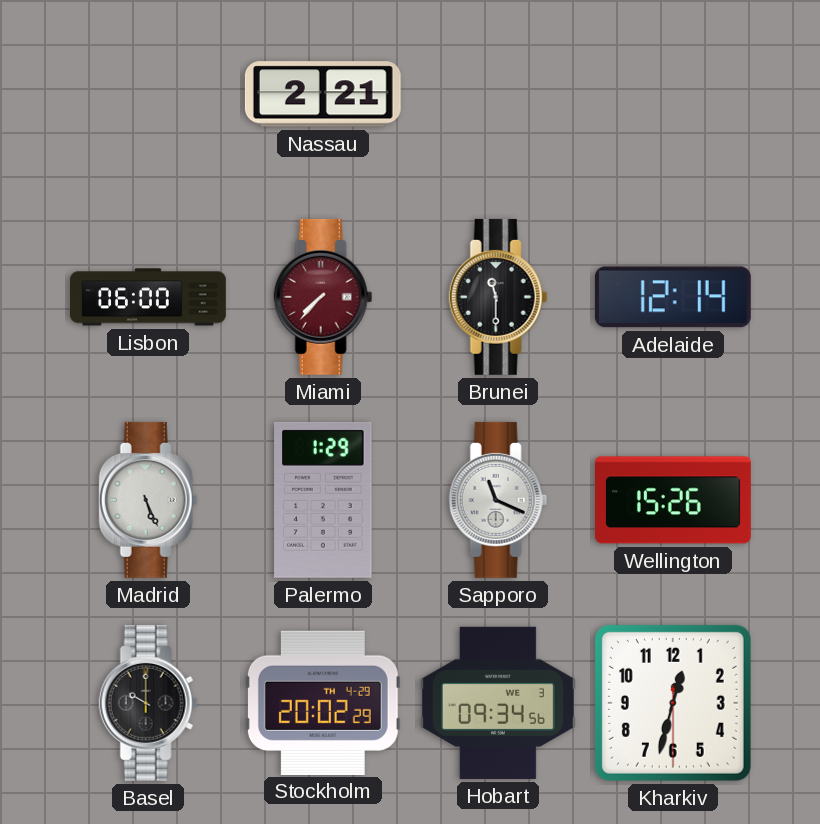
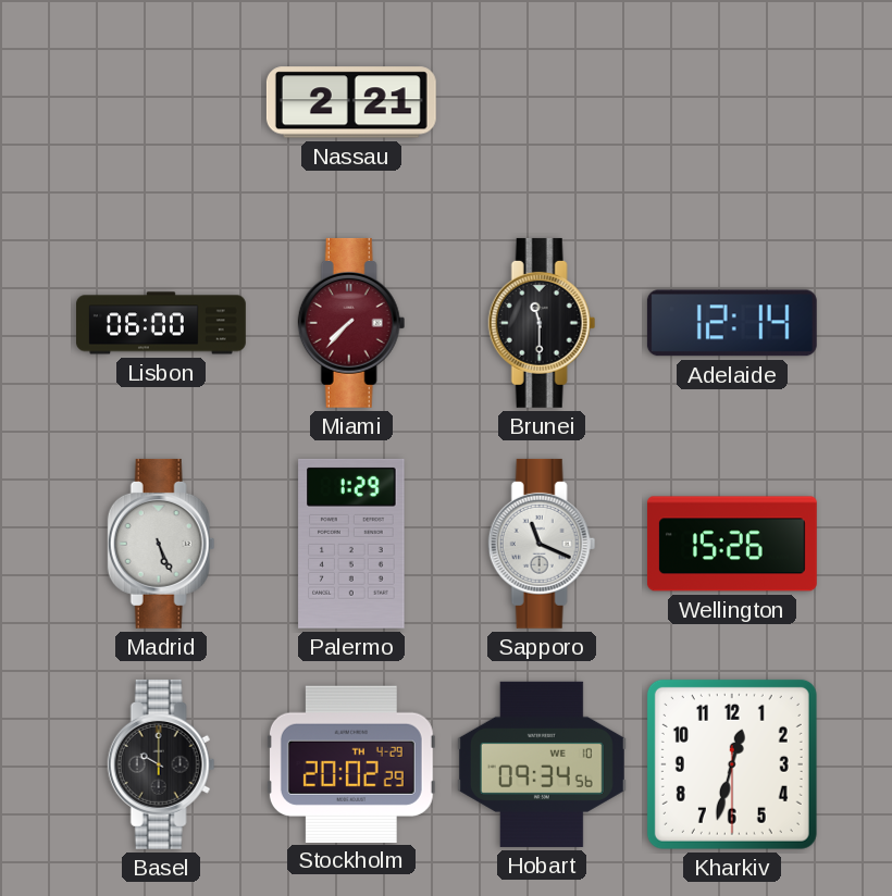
Hobart date: WE 3 -> WE 10 (542, 764)
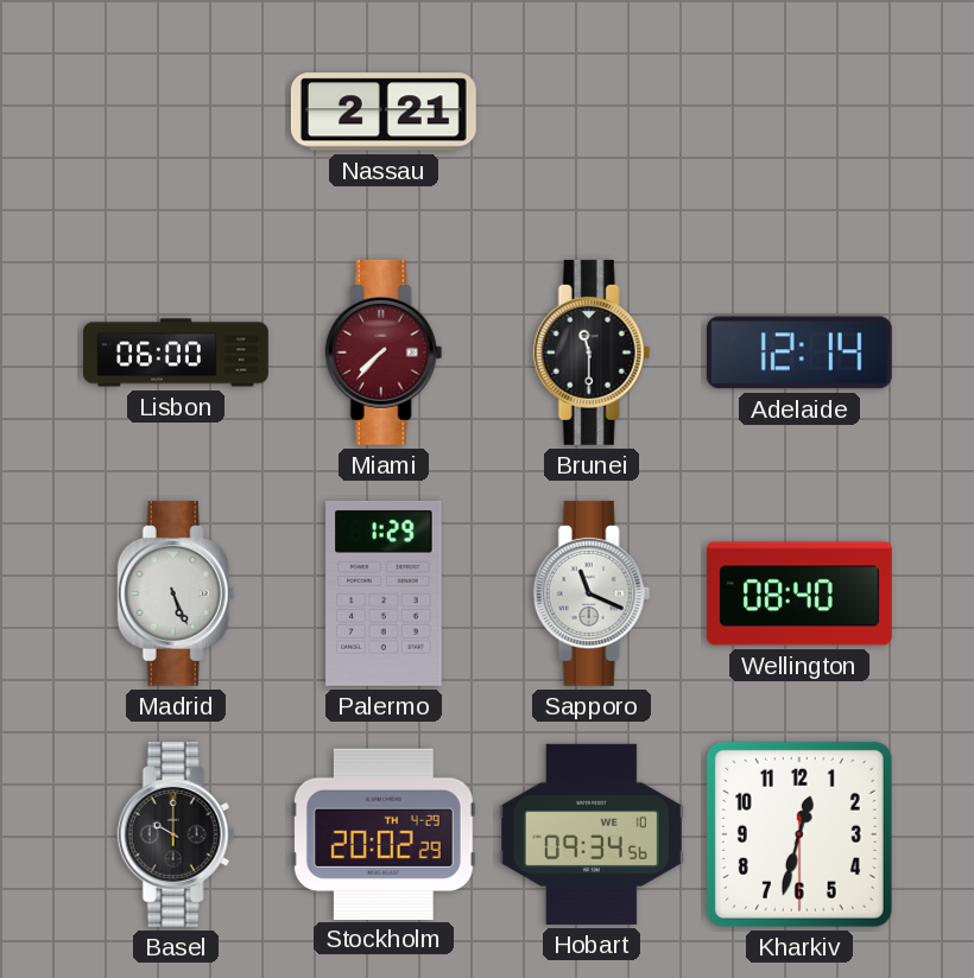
Wellington: 15:26 -> 08:40 (799, 593)
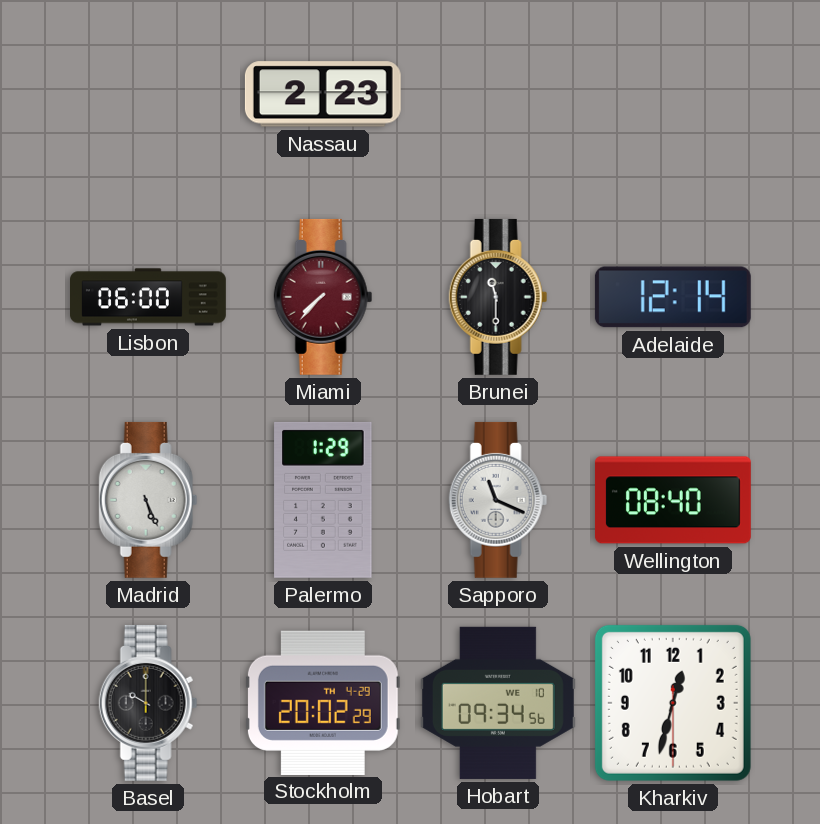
Nassau: 2:21 -> 2:23 (323, 94)
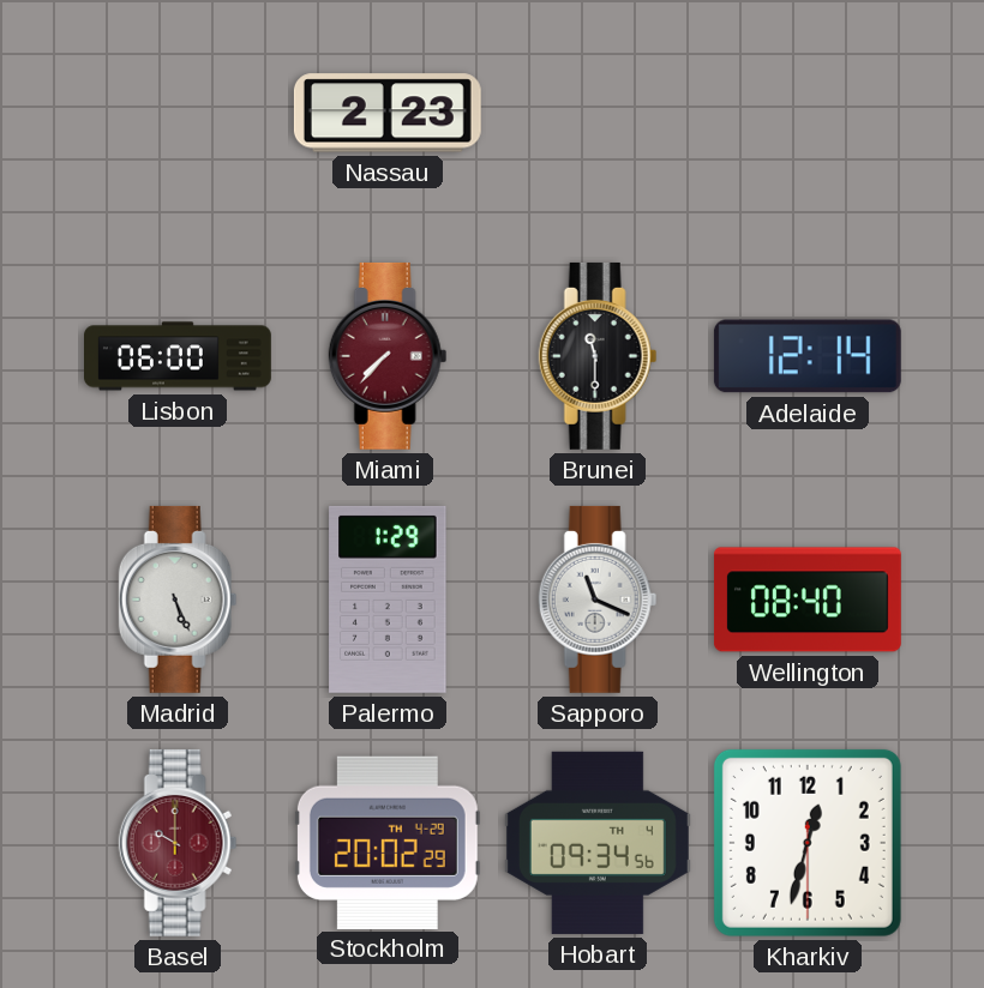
Basel dial: black -> burgundy (178, 843)
Hobart date: WE 10 -> TH 4 (598, 843)
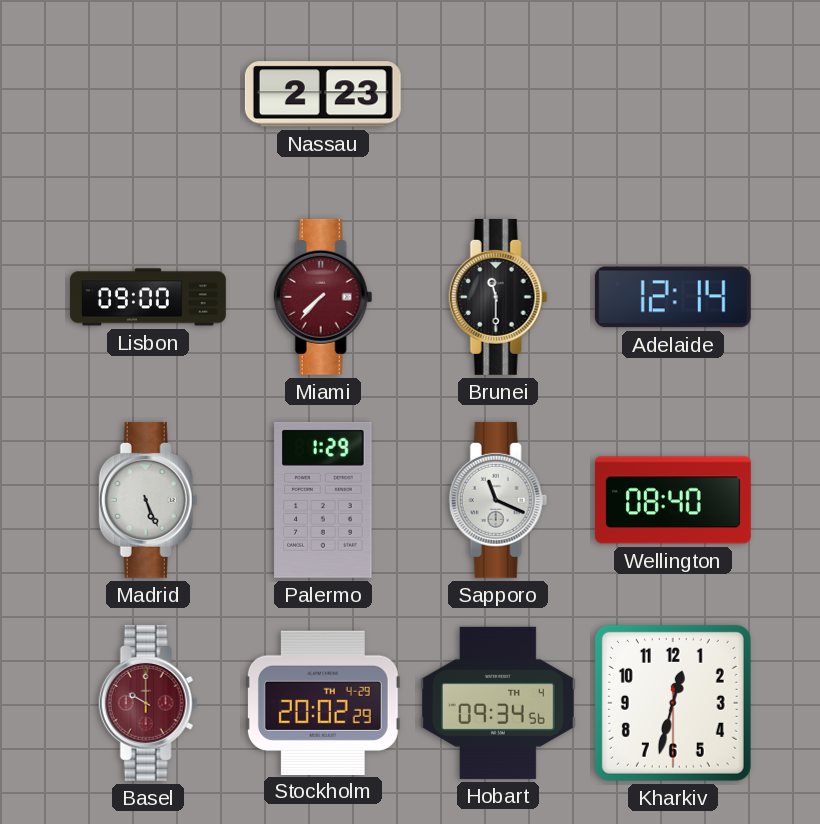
Lisbon: 06:00 -> 09:00 (149, 297)
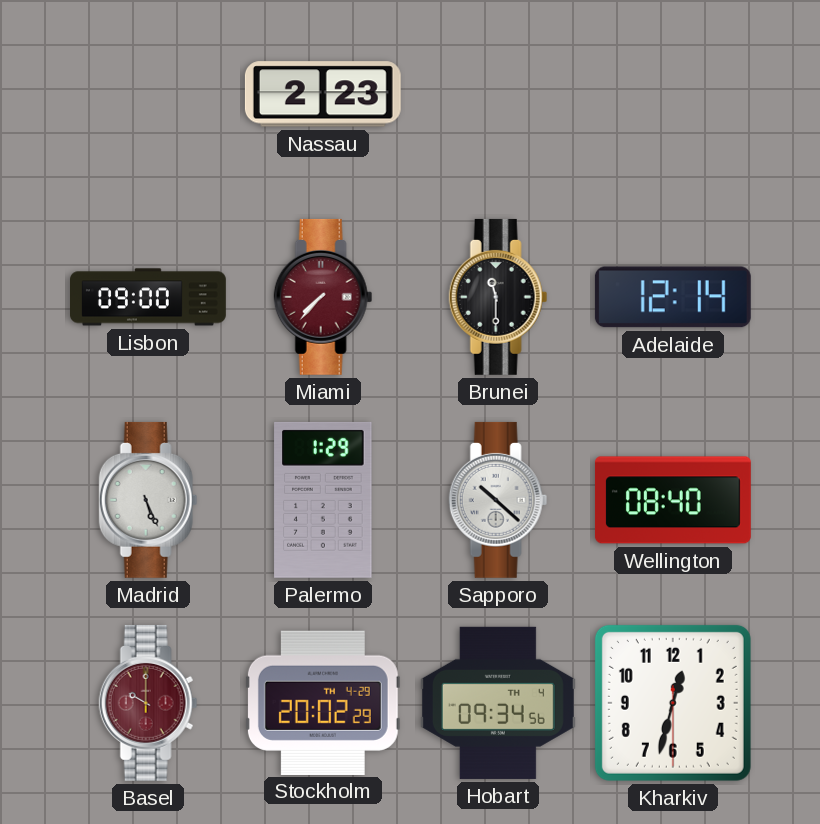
Sapporo: 11:19 -> 10:22 (498, 500)
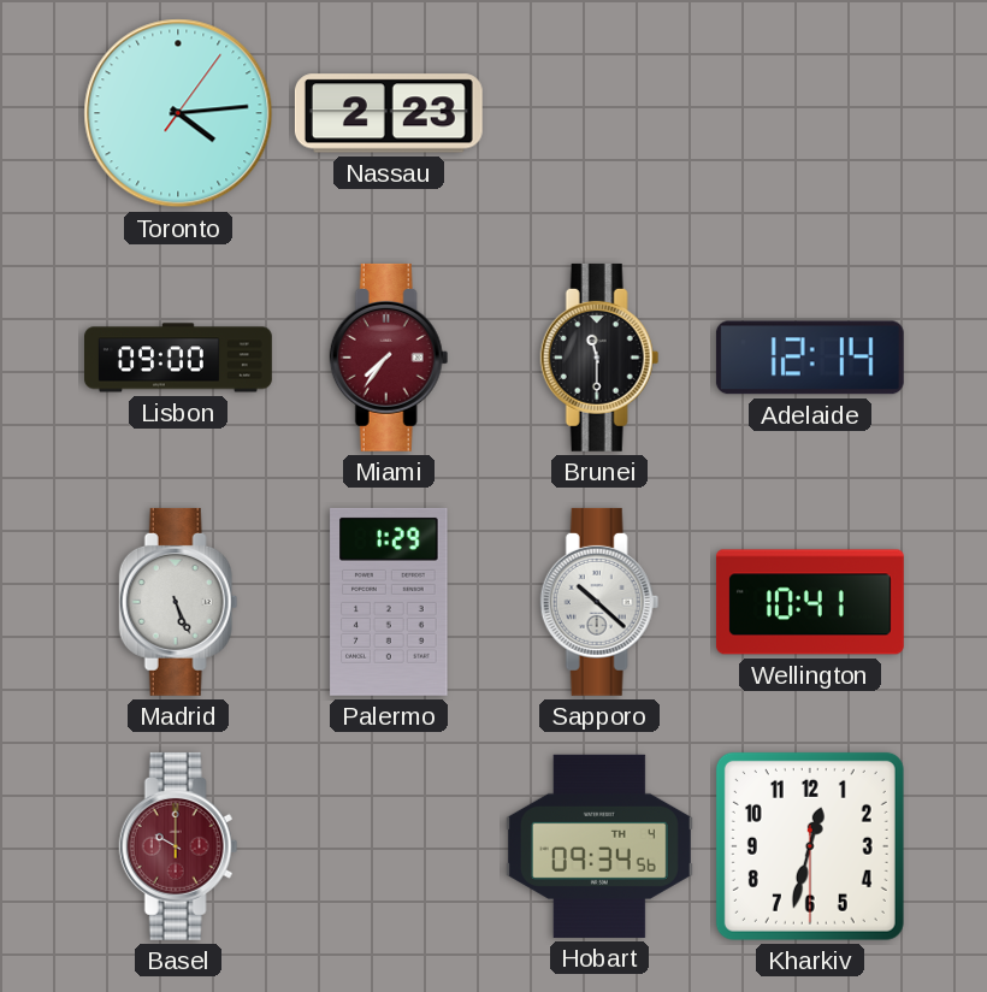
Toronto: none -> 4:14 (178, 113)
Miami: 7:37 -> 7:36 (389, 358)
Wellington: 08:40 -> 10:41 (810, 602)
Stockholm: 20:02 -> none (323, 702)
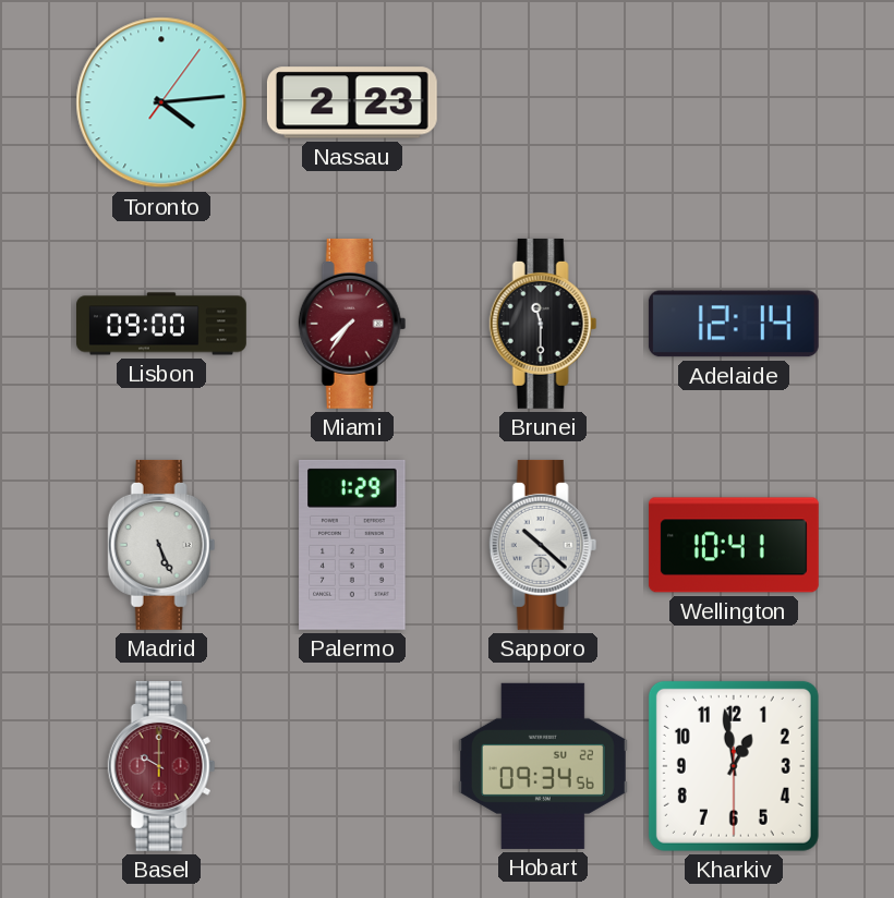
Hobart date: TH 4 -> SU 22 (543, 766)
Kharkiv: 12:32 -> 12:58 (734, 766)
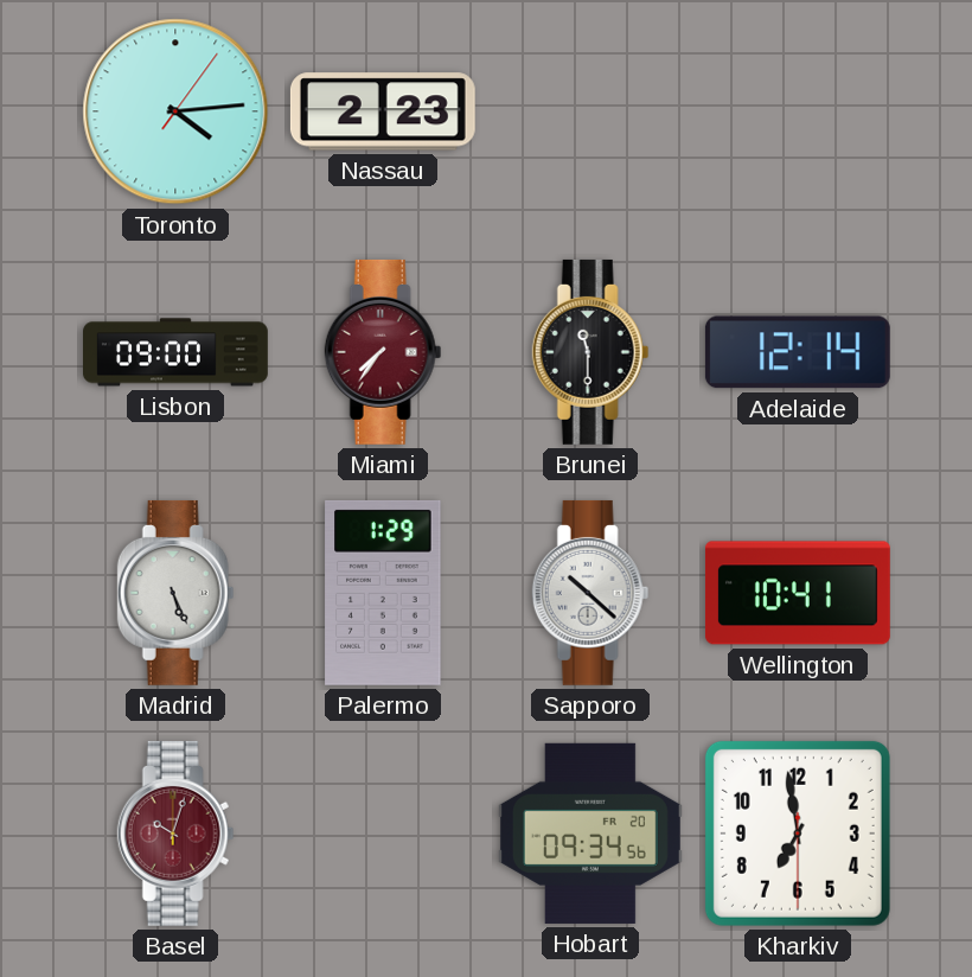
Basel: 10:00 -> 10:03 (175, 834)
Hobart date: SU 22 -> FR 20 (590, 834)
Kharkiv: 12:58 -> 6:58 (798, 834)
